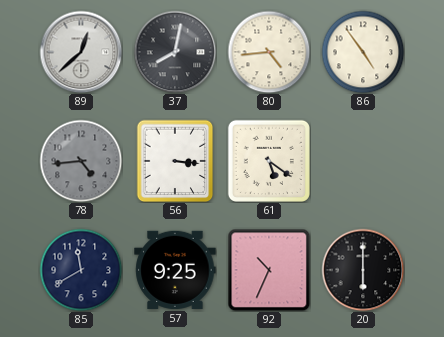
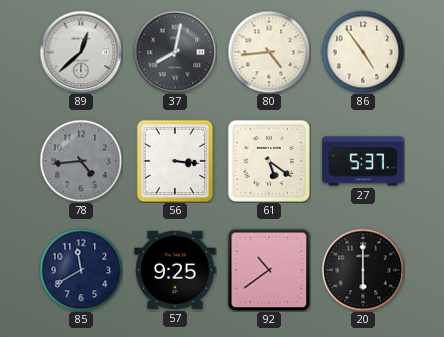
27: none -> 5:37 (363, 161)
92: 10:34 -> 10:39 (269, 270)
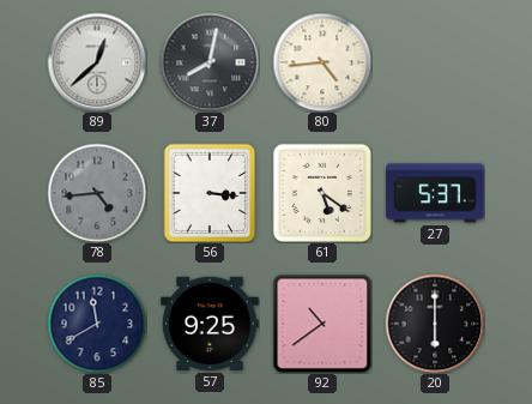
86: 4:54 -> none (363, 52)
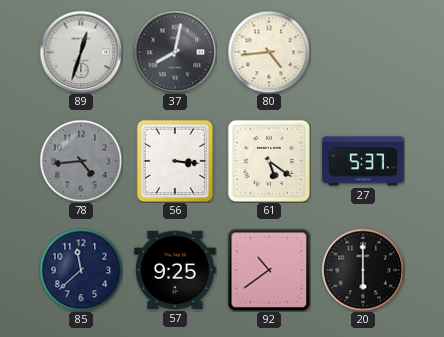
89: 12:38 -> 12:33 (81, 52)
85: 11:40 -> 11:38 (81, 270)
